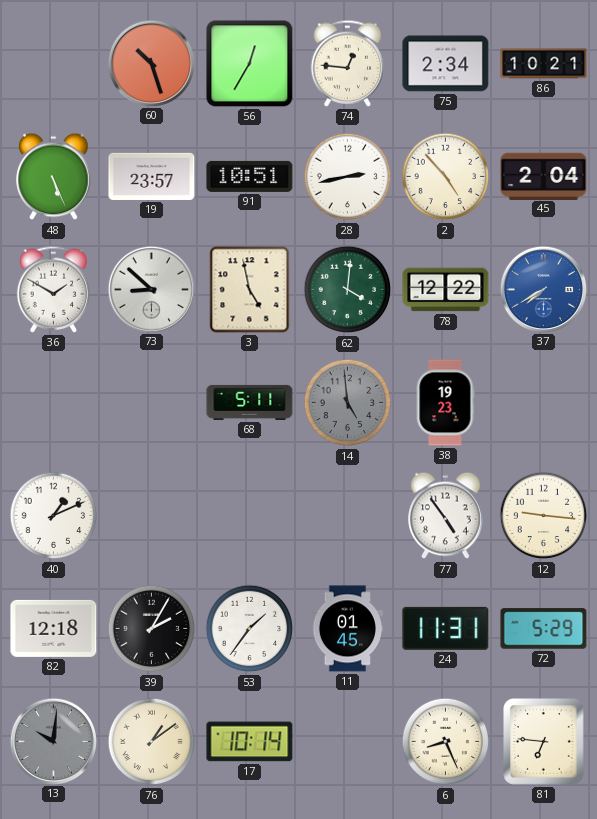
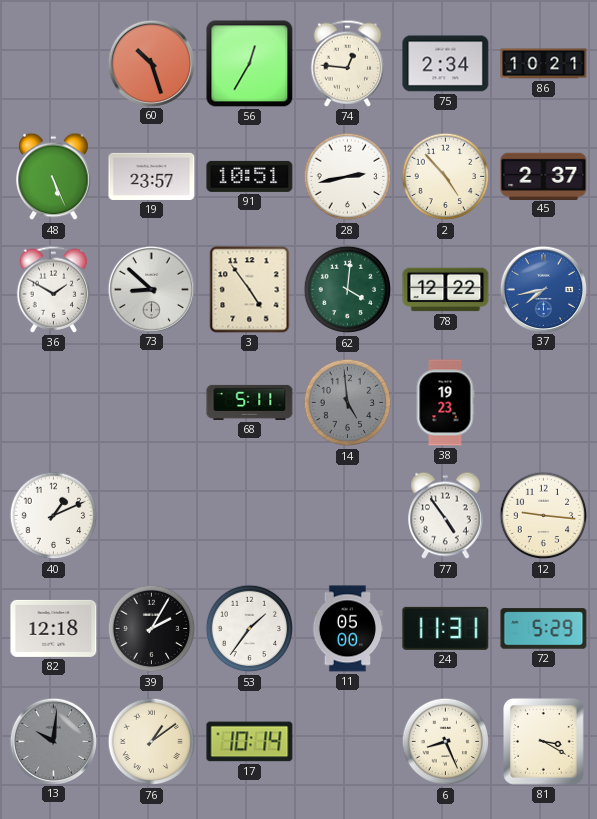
45: 2:04 -> 2:37 (544, 176)
3: 4:58 -> 4:54 (250, 290)
37: 7:40 -> 7:43 (543, 289)
11: 01:45 -> 05:00 (347, 629)
81: 6:46 -> 3:20 (544, 742)
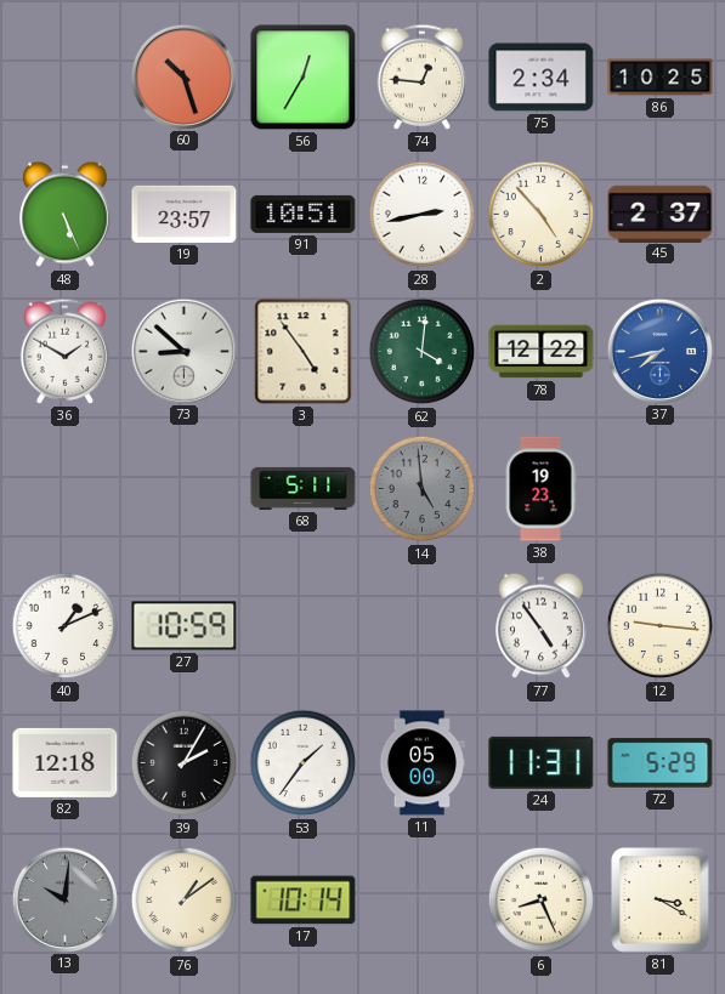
86: 10:21 -> 10:25 (661, 78)
27: none -> 10:59 (185, 626)
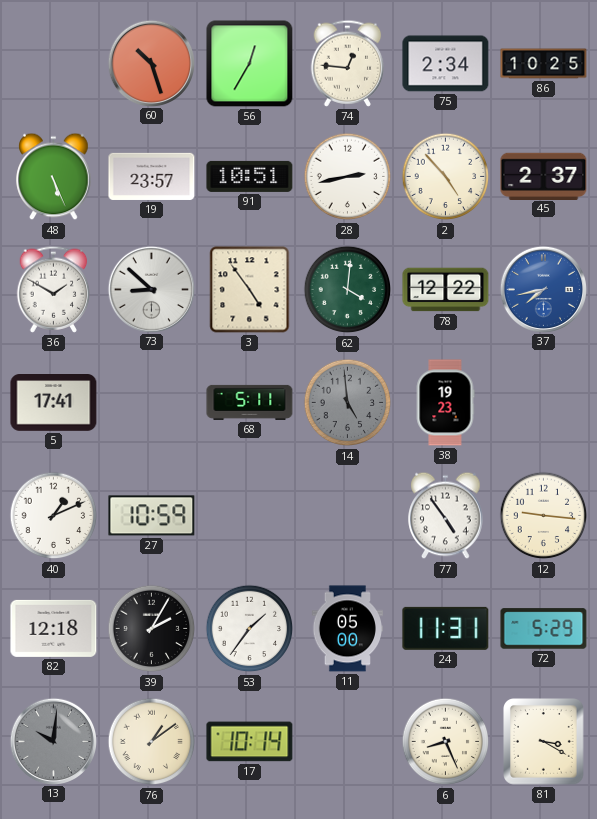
5: none -> 17:41 (54, 403)
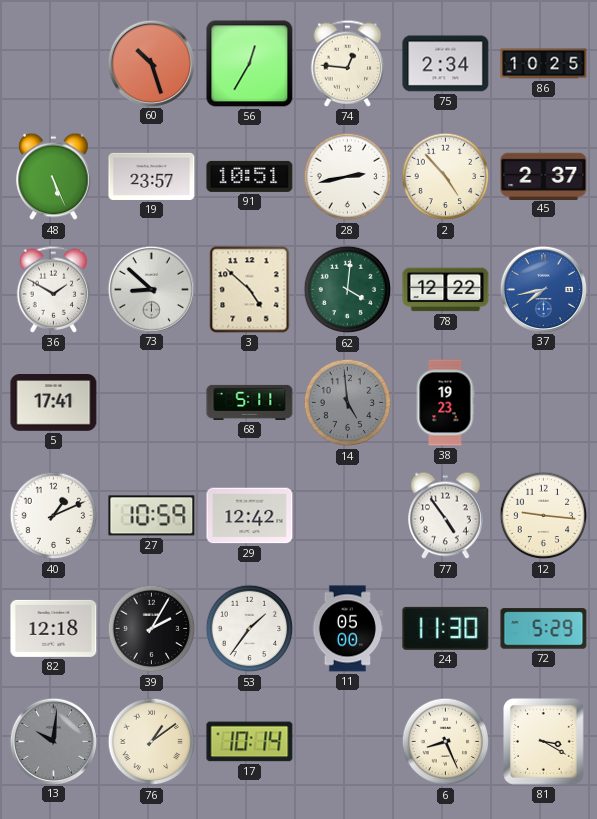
3: 4:54 -> 4:52 (250, 290)
29: none -> 12:42 (250, 516)
24: 11:31 -> 11:30 (446, 628)
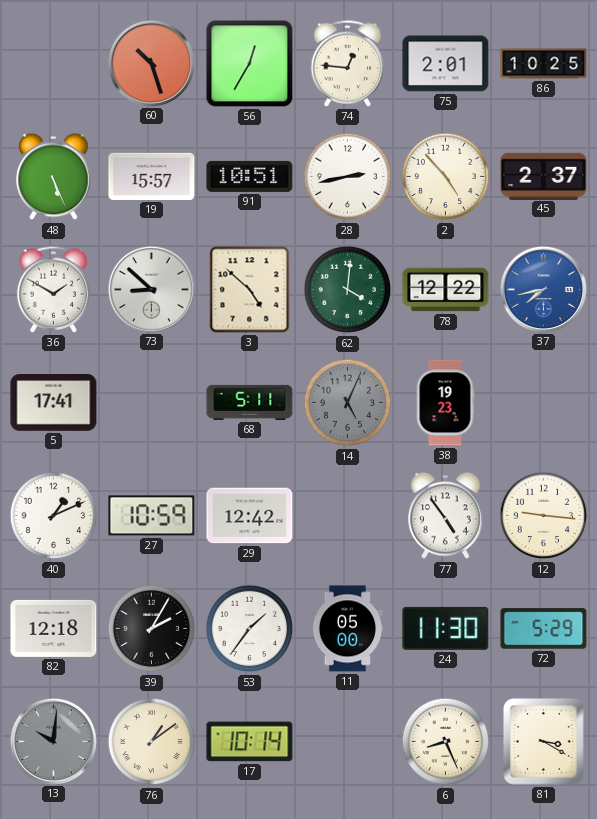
75: 2:34 -> 2:01 (446, 64)
19: 23:57 -> 15:57 (152, 176)
14: 4:59 -> 5:04 (348, 403)
